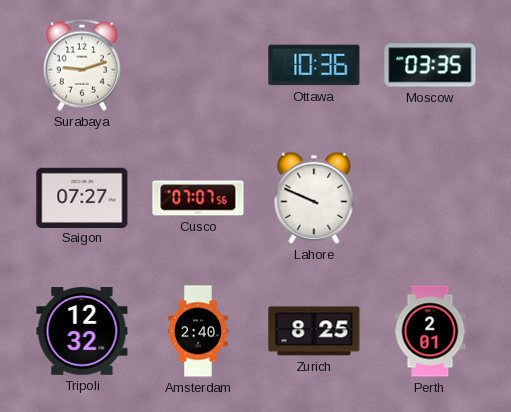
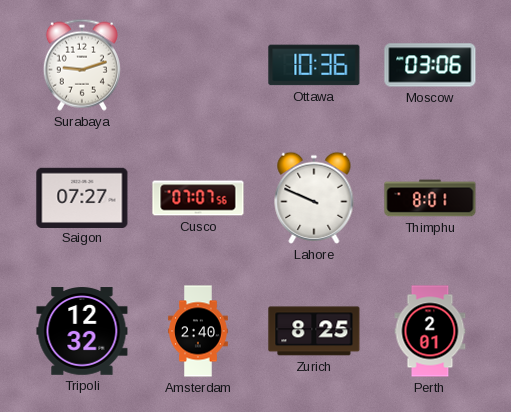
Moscow: 03:35 -> 03:06 (430, 65)
Thimphu: none -> 8:01 (430, 198)
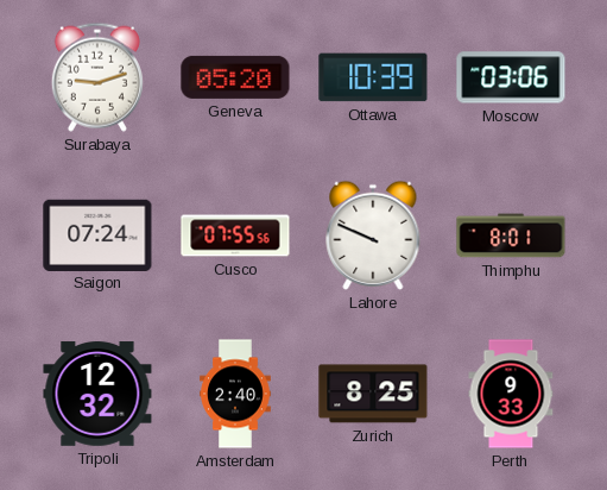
Geneva: none -> 05:20 (235, 77)
Ottawa: 10:36 -> 10:39 (373, 77)
Saigon: 07:27 -> 07:24 (97, 234)
Cusco: 07:07 -> 07:55 (235, 235)
Perth: 2:01 -> 9:33 (511, 394)
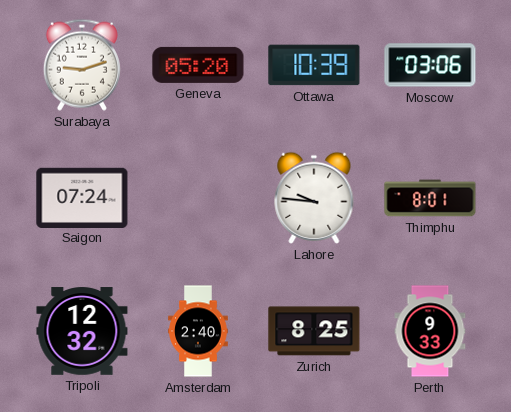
Cusco: 07:55 -> none (235, 235)
Lahore: 9:49 -> 9:46 (314, 198)
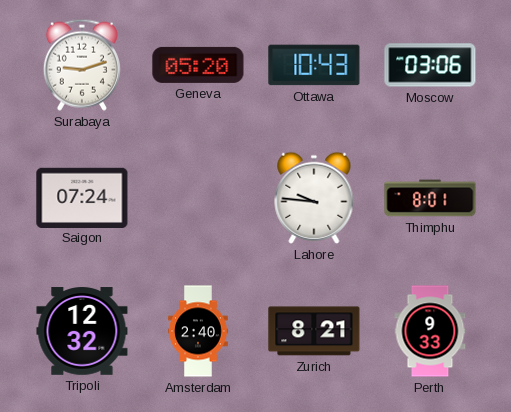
Ottawa: 10:39 -> 10:43 (314, 65)
Zurich: 8:25 -> 8:21 (314, 331)
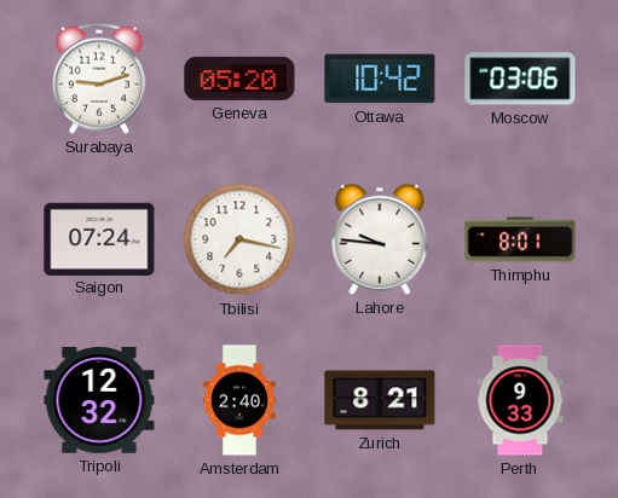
Ottawa: 10:43 -> 10:42 (380, 79)
Tbilisi: none -> 7:17 (239, 239)
